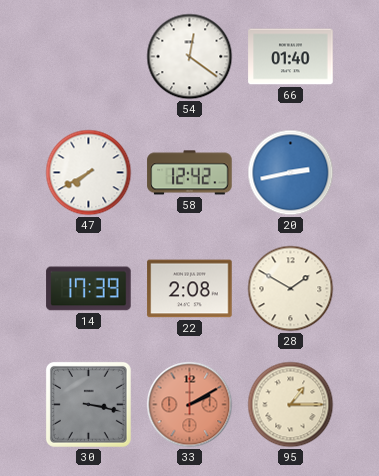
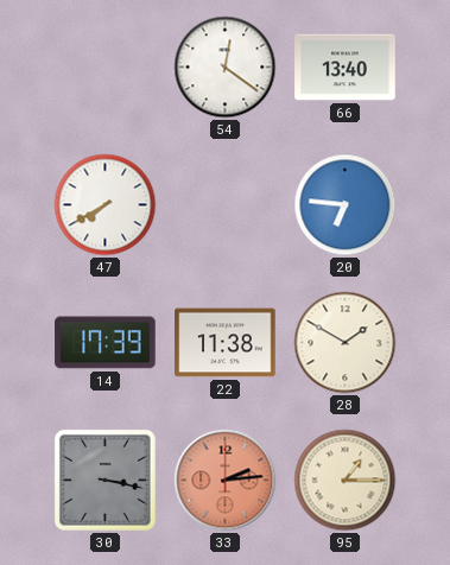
66: 01:40 -> 13:40 (346, 68)
58: 12:42 -> none (190, 173)
20: 2:43 -> 6:46 (346, 205)
22: 2:08 -> 11:38 (226, 343)
33: 2:10 -> 2:14 (226, 481)
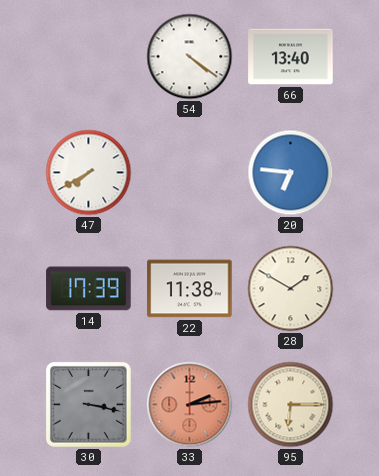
54: 12:21 -> 4:21 (190, 57)
95: 1:15 -> 6:15 (291, 405)
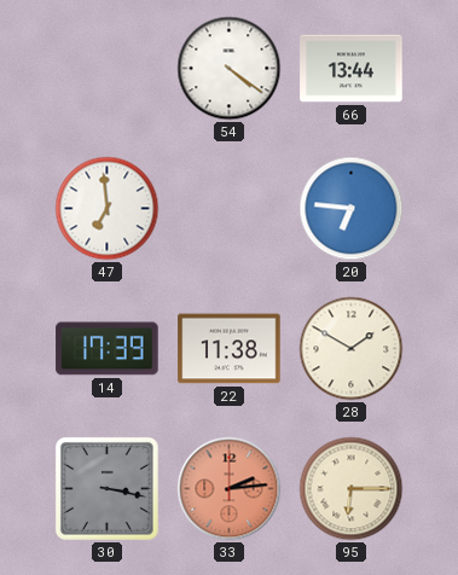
66: 13:40 -> 13:44 (352, 69)
47: 7:40 -> 6:59 (108, 209)
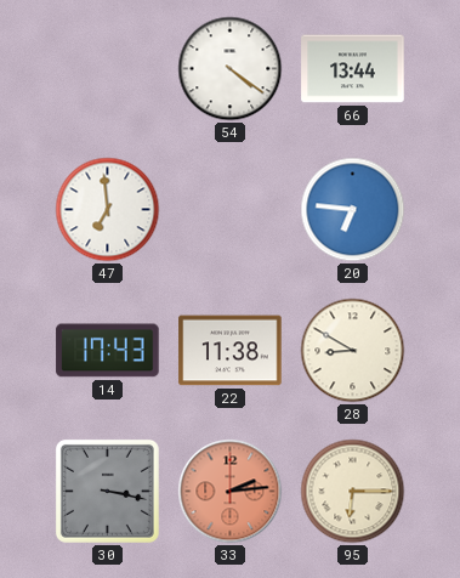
14: 17:39 -> 17:43 (108, 351)
28: 1:50 -> 8:50 (353, 351)
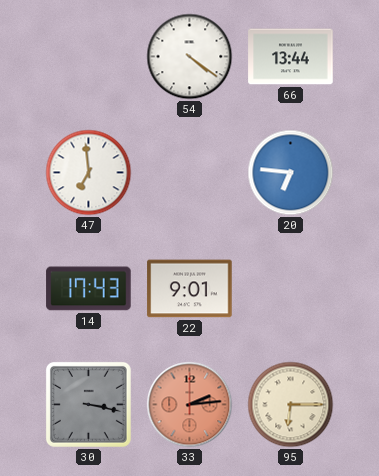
22: 11:38 -> 9:01 (190, 289)
28: 8:50 -> none (353, 351)
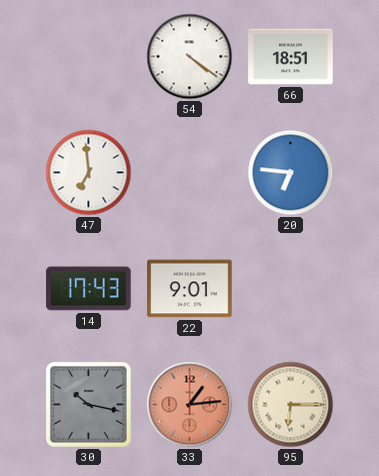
66: 13:44 -> 18:51 (291, 57)
30: 3:17 -> 10:17 (88, 404)
33: 2:14 -> 1:14 (190, 405)
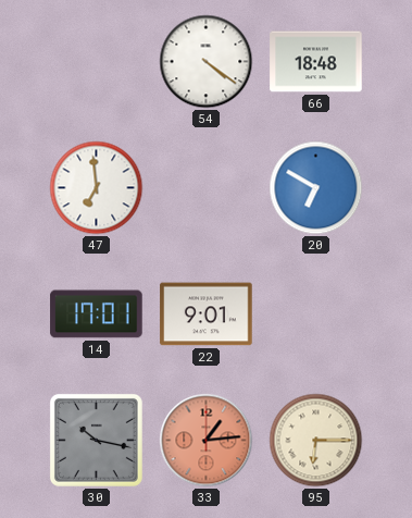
66: 18:51 -> 18:48 (316, 62)
20: 6:46 -> 6:50 (316, 188)
14: 17:43 -> 17:01 (97, 314)
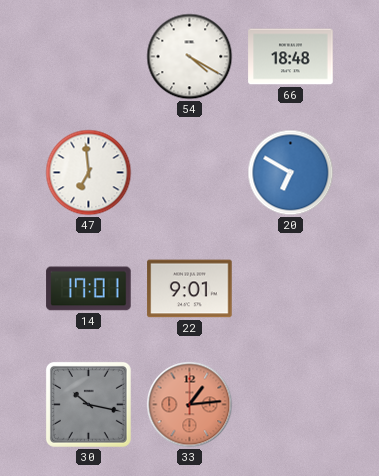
54: 4:21 -> 4:20 (190, 57)
95: 6:15 -> none (316, 441)
